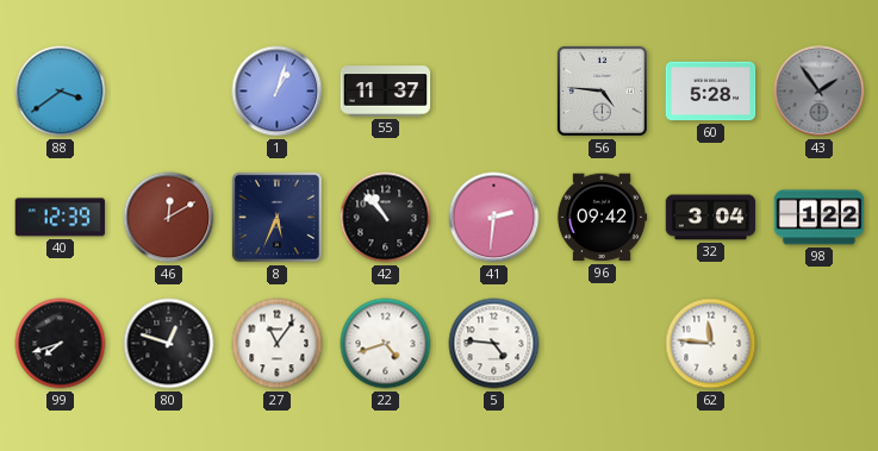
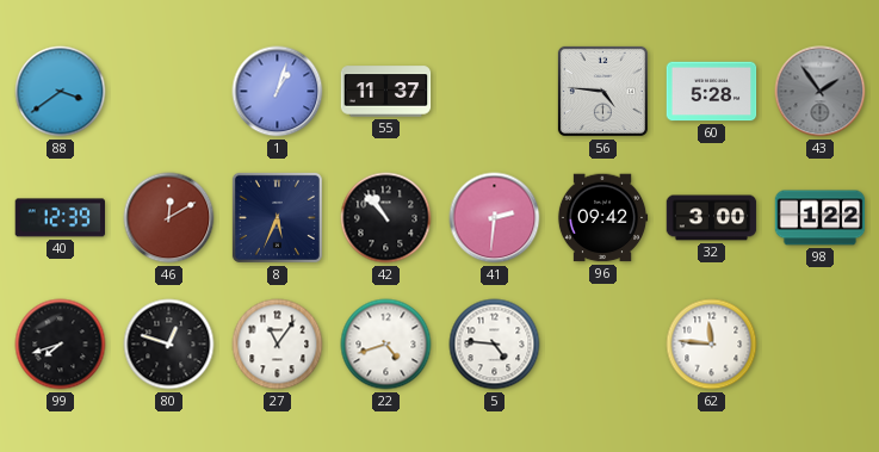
32: 3:04 -> 3:00 (712, 218)
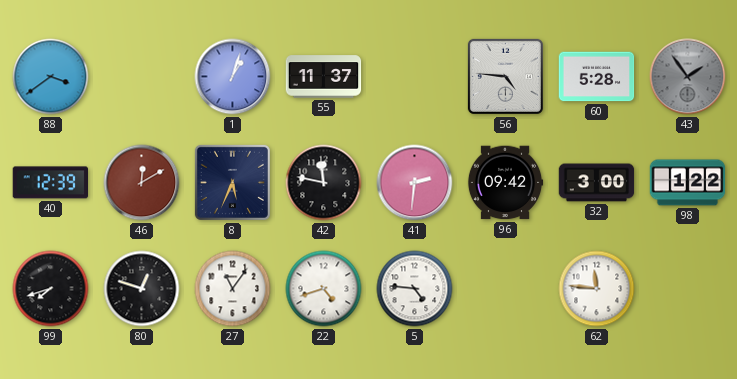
42: 10:53 -> 11:47 (324, 183)
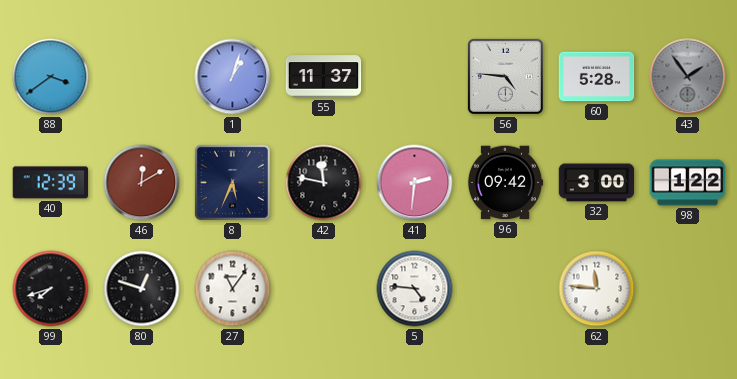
22: 4:42 -> none (324, 289)
